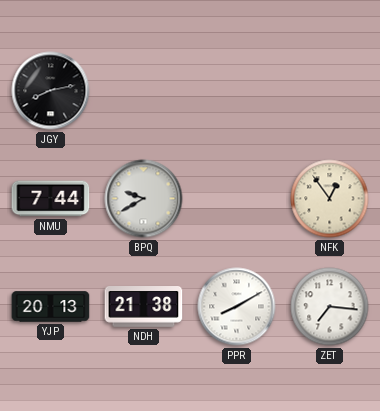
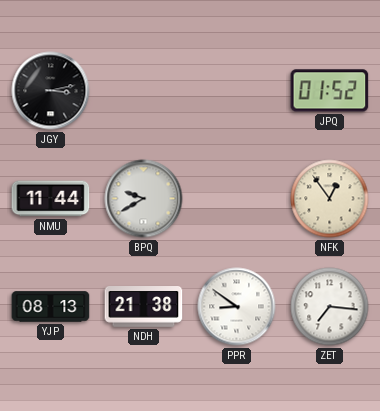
JGY: 8:13 -> 3:13 (51, 91)
JPQ: none -> 01:52 (330, 91)
NMU: 7:44 -> 11:44 (51, 199)
YJP: 20:13 -> 08:13 (51, 307)
PPR: 8:10 -> 8:51 (237, 307)
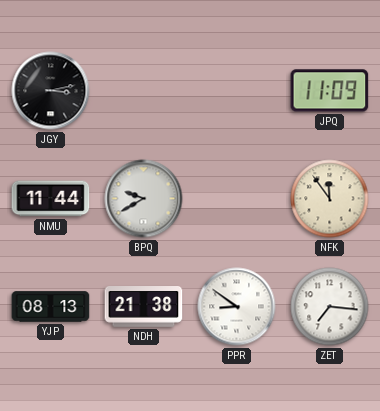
JPQ: 01:52 -> 11:09 (330, 91)
NFK: 12:54 -> 11:54 (330, 199)
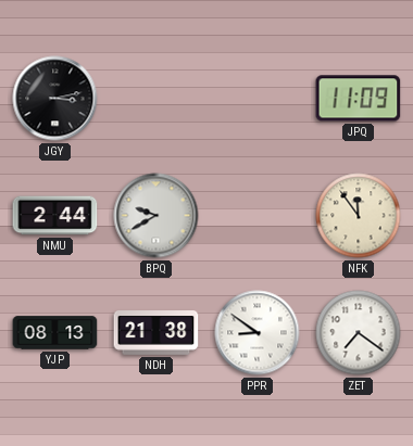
NMU: 11:44 -> 2:44 (55, 216)
ZET: 7:16 -> 7:21 (359, 333)
